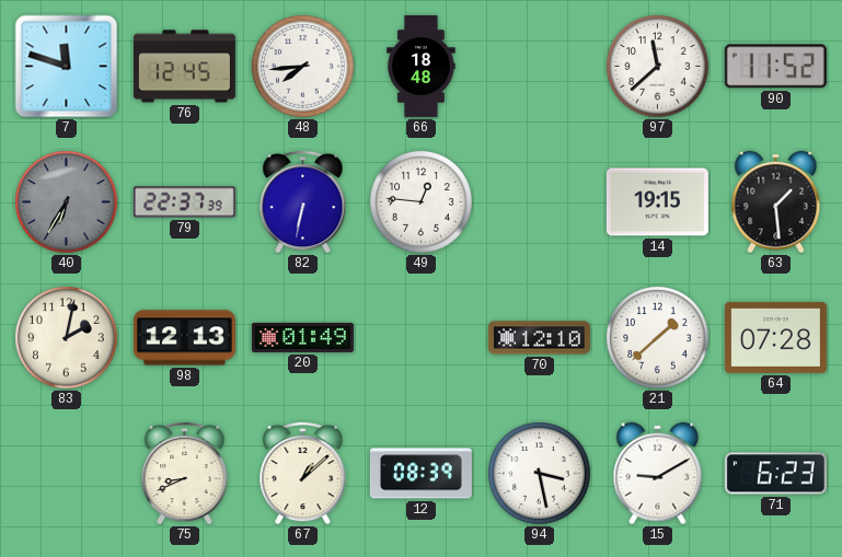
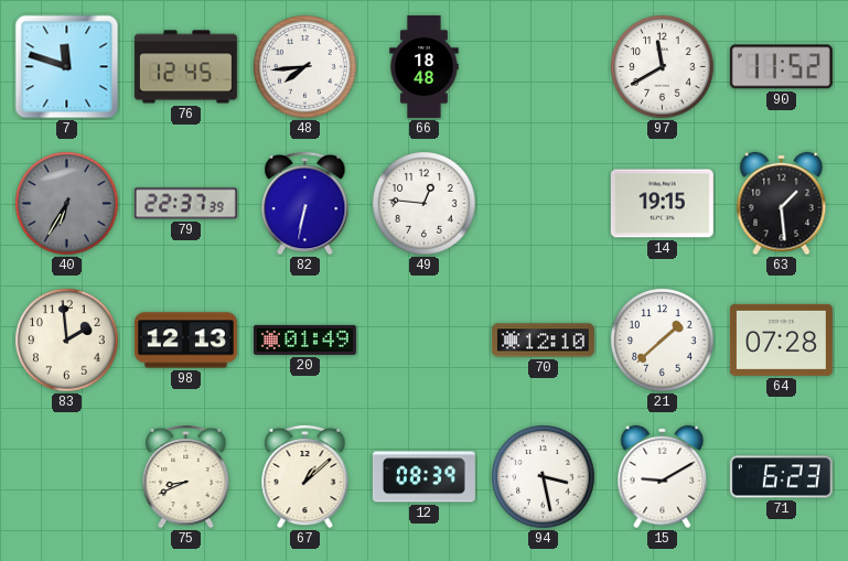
97: 11:38 -> 11:40 (663, 67)
83: 2:02 -> 1:59 (67, 341)
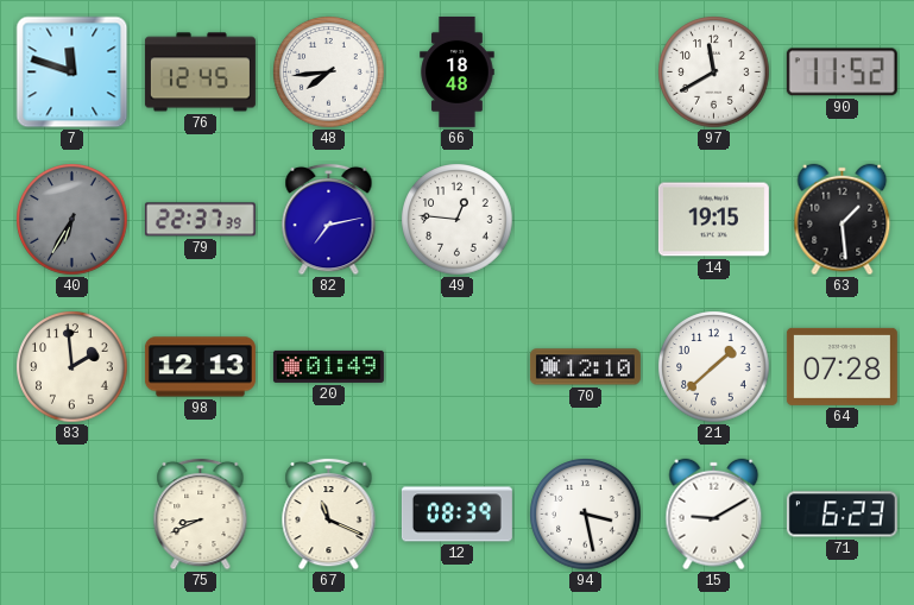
82: 6:32 -> 7:13 (329, 219)
67: 1:08 -> 11:19 (329, 513)
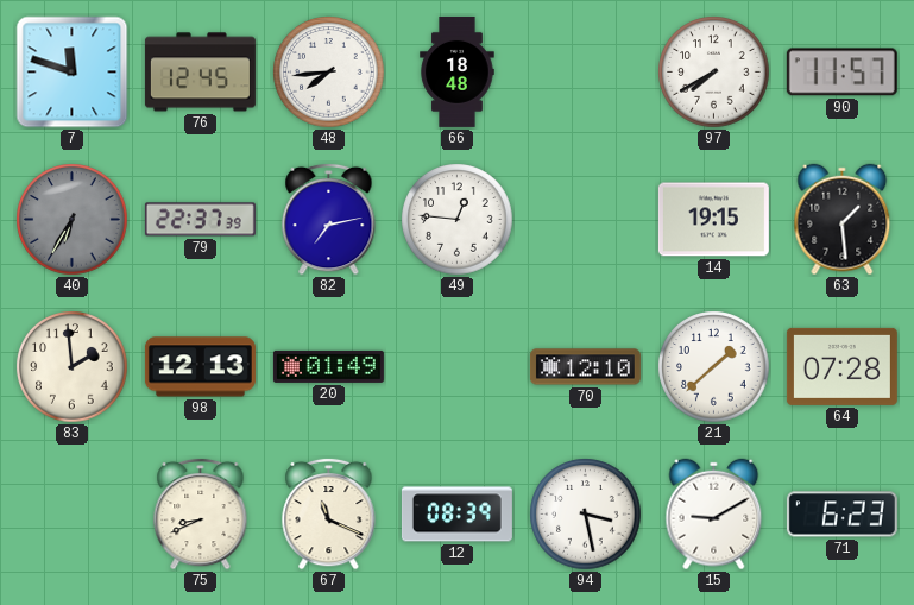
97: 11:40 -> 7:40 (714, 73)
90: 11:52 -> 11:57 (841, 73)
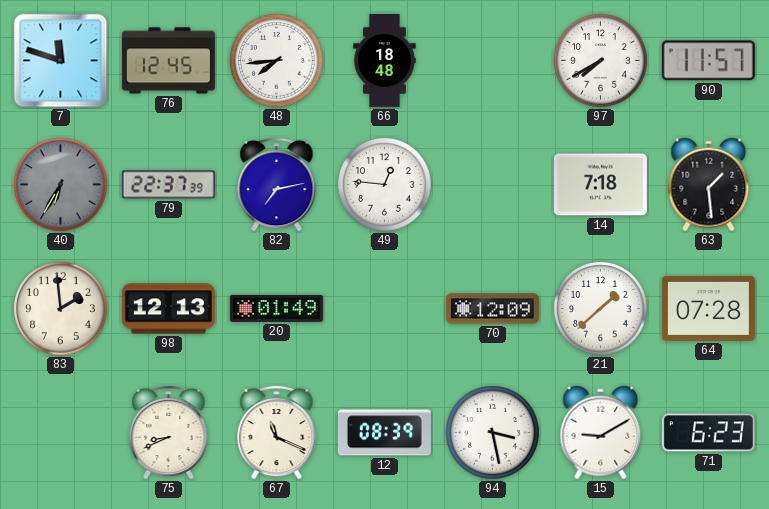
14: 19:15 -> 7:18 (600, 185)
70: 12:10 -> 12:09 (492, 309)
